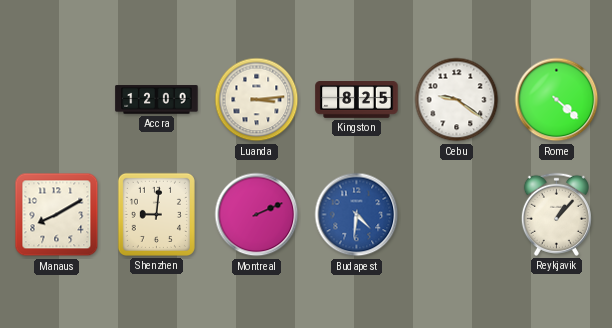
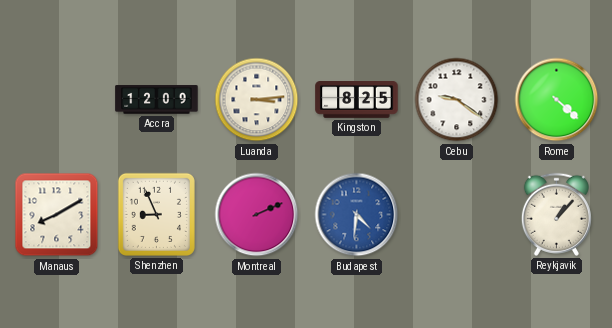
Shenzhen: 9:01 -> 8:56 (156, 214)
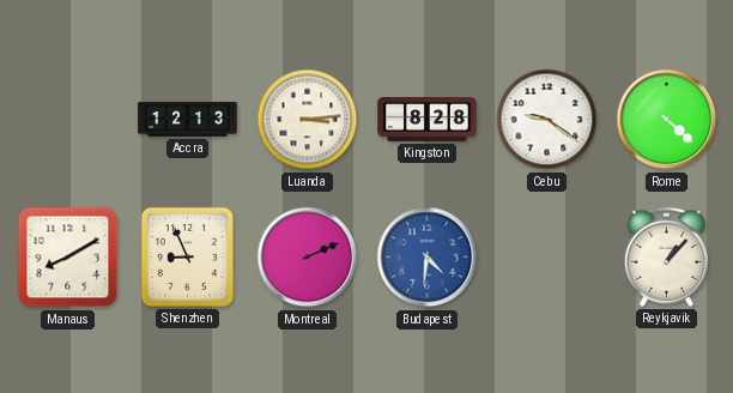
Accra: 12:09 -> 12:13 (188, 120)
Kingston: 8:25 -> 8:28 (428, 120)
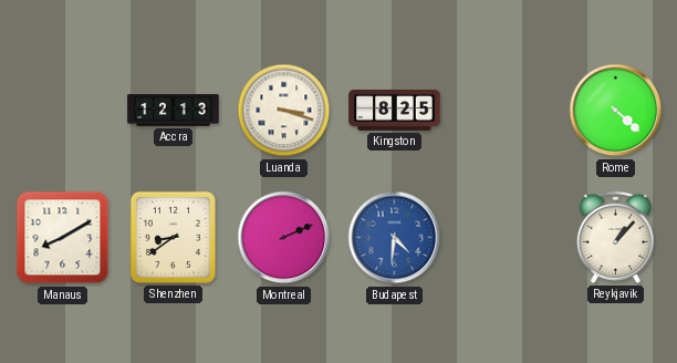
Luanda: 3:14 -> 3:18 (284, 111)
Kingston: 8:28 -> 8:25 (395, 111)
Cebu: 9:21 -> none (547, 120)
Shenzhen: 8:56 -> 8:39 (173, 237)
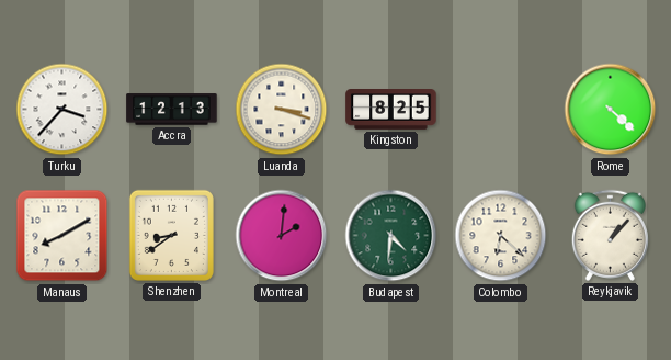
Turku: none -> 3:37 (62, 110)
Montreal: 2:11 -> 2:01 (282, 236)
Budapest dial: blue -> green (391, 236)
Colombo: none -> 6:22 (501, 236)
